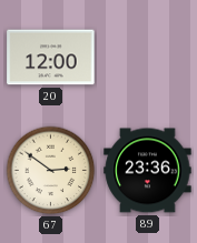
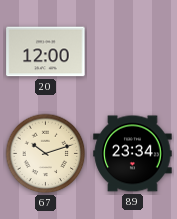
67: 2:51 -> 10:12 (46, 154)
89: 23:36 -> 23:34 (133, 154)
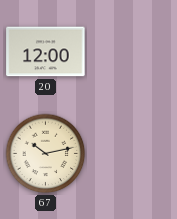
67: 10:12 -> 10:13 (46, 154)
89: 23:34 -> none (133, 154)
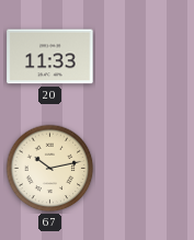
20: 12:00 -> 11:33 (50, 57)
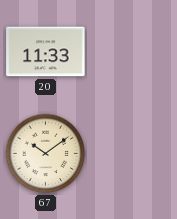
67: 10:13 -> 10:09 (46, 154)
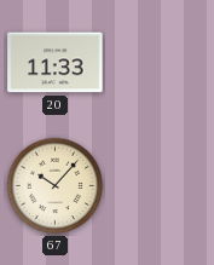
67: 10:09 -> 10:07 (56, 186)
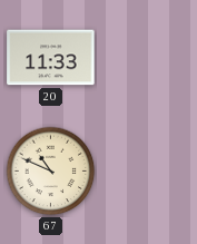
67: 10:07 -> 10:49 (51, 172)
